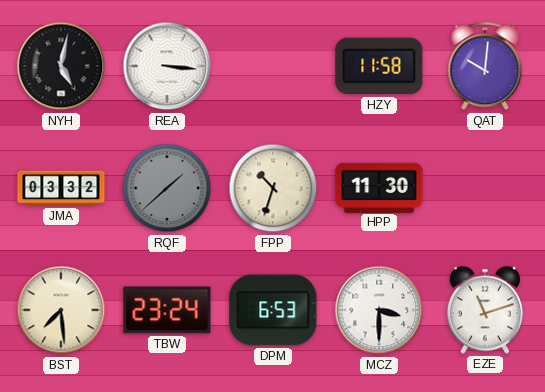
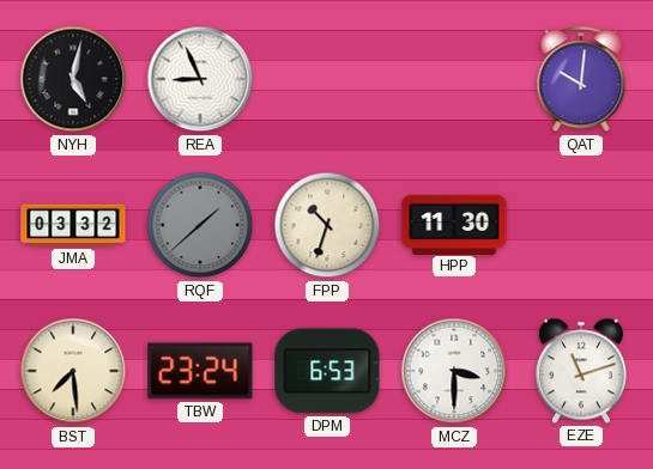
REA: 3:16 -> 8:56 (200, 79)
HZY: 11:58 -> none (379, 66)
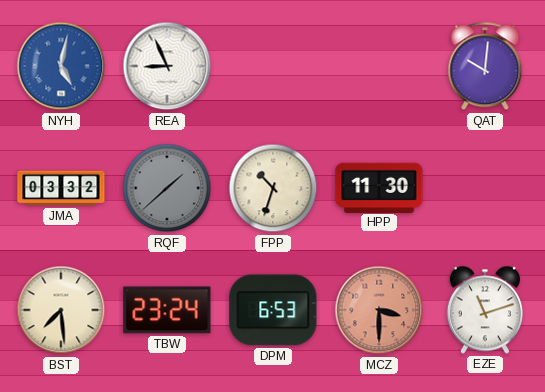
NYH dial: black -> blue (61, 66)
MCZ dial: white -> salmon (379, 310)
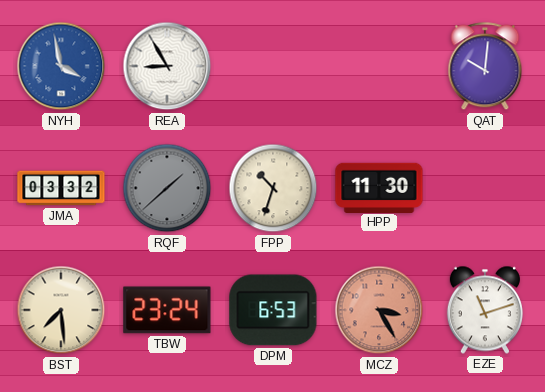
NYH: 5:02 -> 3:58 (61, 66)
REA: 8:56 -> 8:55 (167, 66)
MCZ: 3:30 -> 3:25 (379, 310)
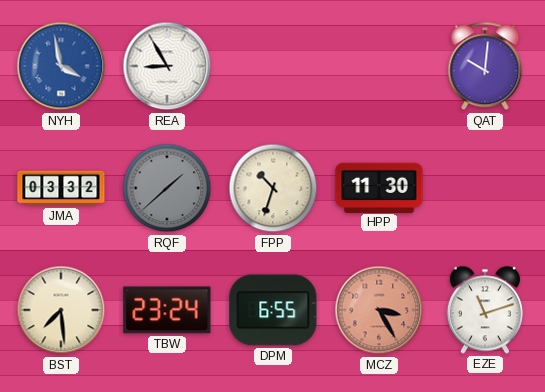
DPM: 6:53 -> 6:55 (273, 310)
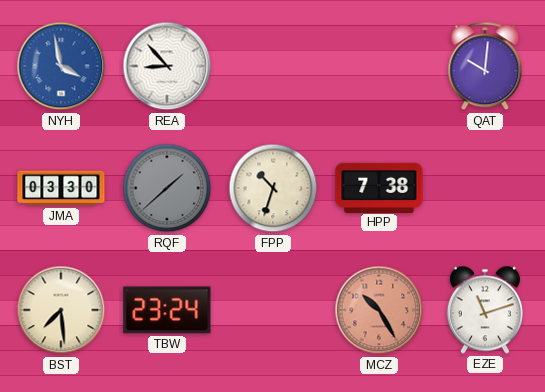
REA: 8:55 -> 8:53 (167, 66)
JMA: 03:32 -> 03:30 (61, 188)
HPP: 11:30 -> 7:38 (379, 187)
DPM: 6:55 -> none (273, 310)
MCZ: 3:25 -> 10:25 (379, 310)
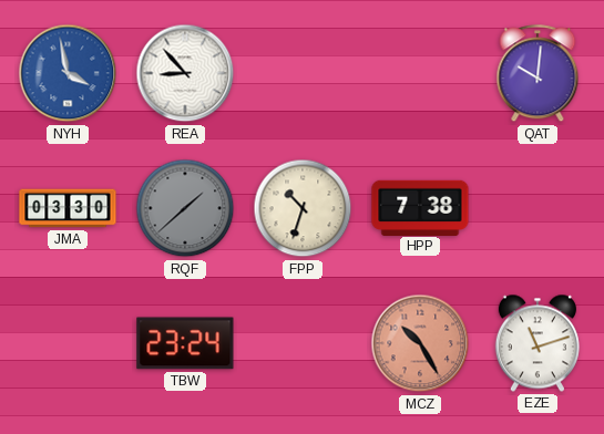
BST: 7:29 -> none (61, 310)
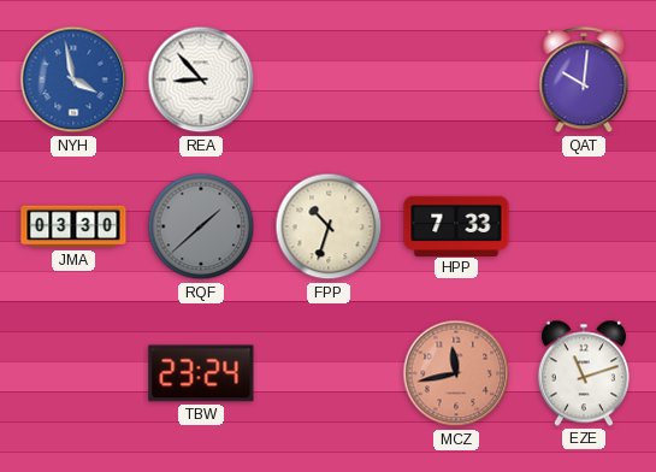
HPP: 7:38 -> 7:33 (456, 225)
MCZ: 10:25 -> 11:43 (456, 373)
